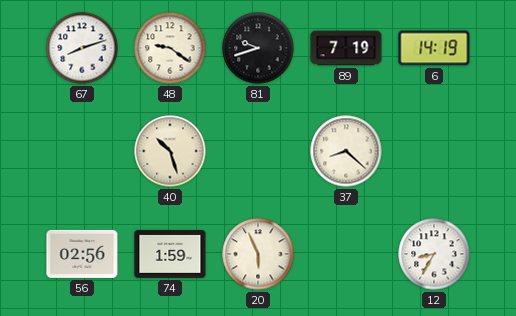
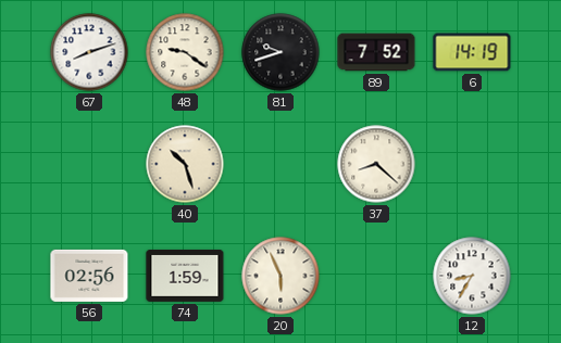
89: 7:19 -> 7:52 (376, 52)
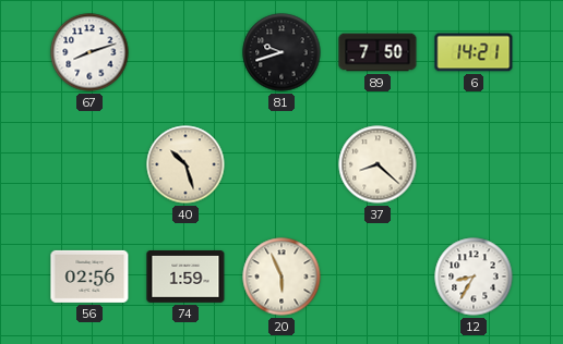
48: 9:21 -> none (185, 52)
89: 7:52 -> 7:50 (378, 52)
6: 14:19 -> 14:21 (474, 52)
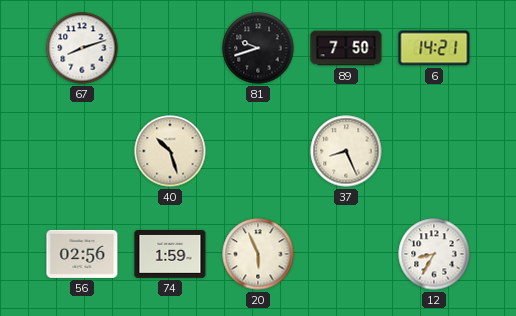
37: 8:22 -> 8:26 (346, 151)
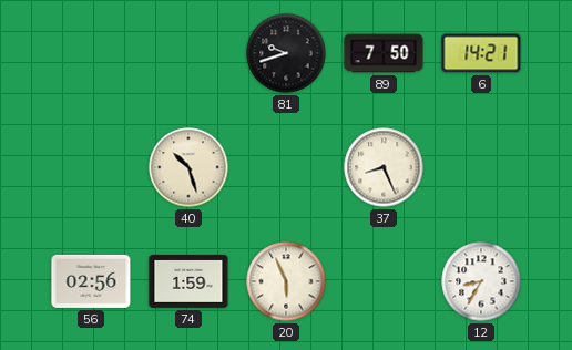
67: 8:12 -> none (82, 48)
